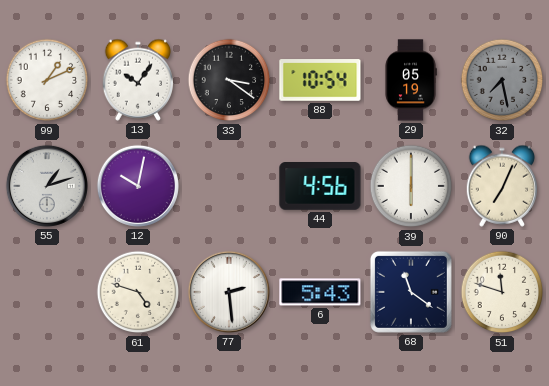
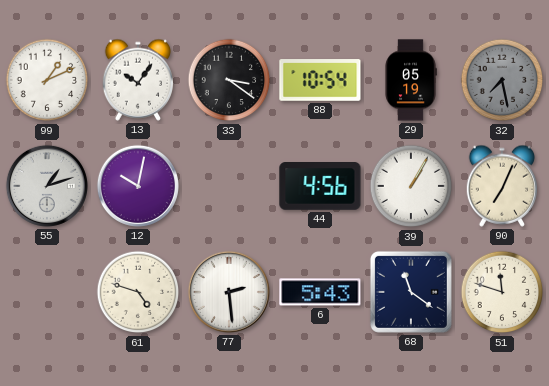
39: 6:00 -> 1:05 (411, 186)
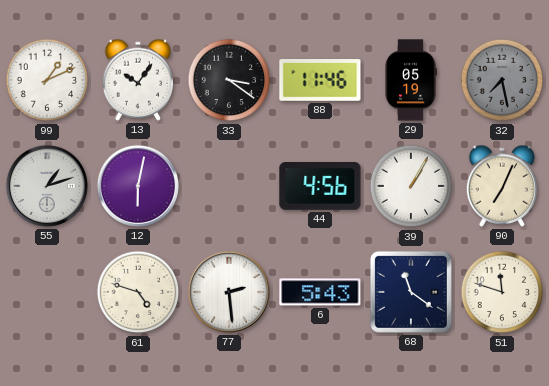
88: 10:54 -> 11:46 (320, 80)
12: 10:02 -> 6:02 (138, 186)
